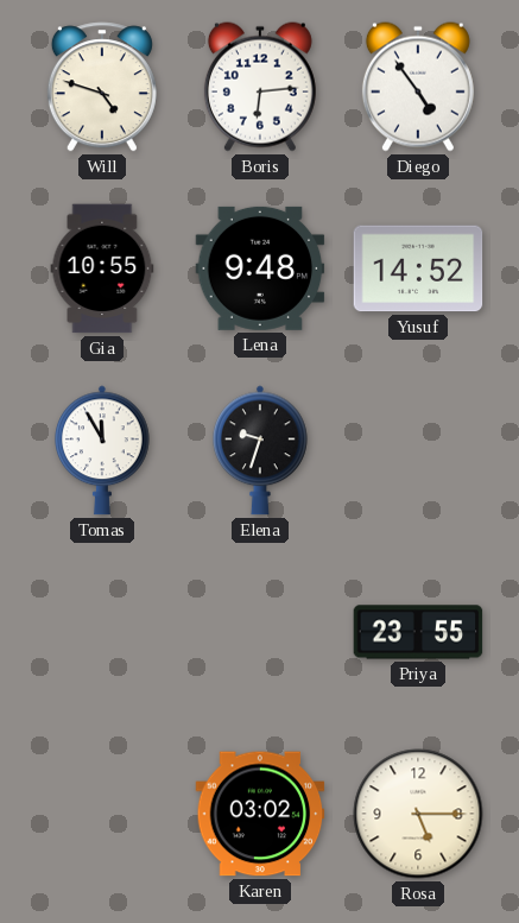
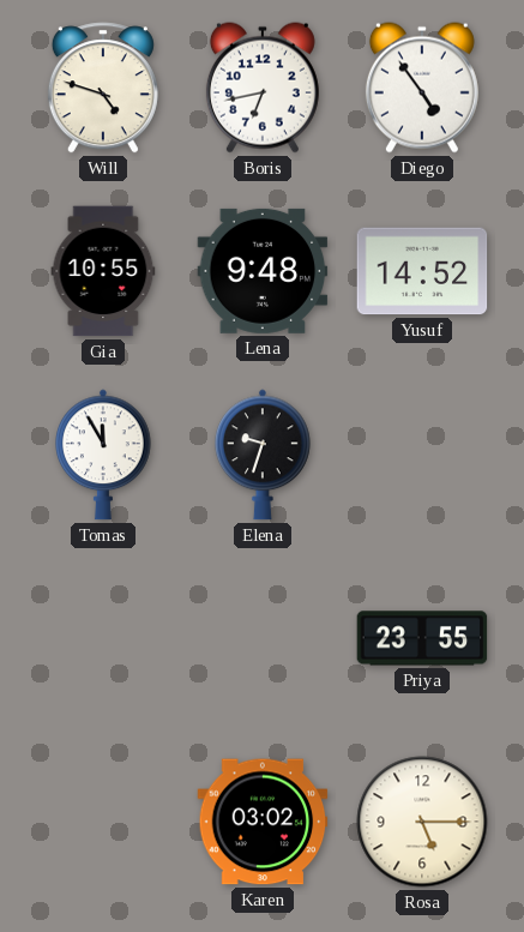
Boris: 6:14 -> 6:43 (263, 88)
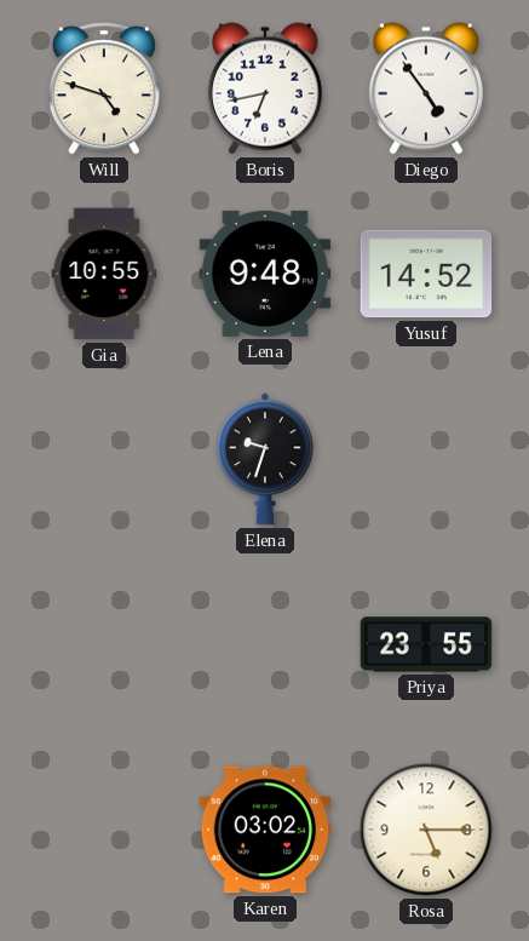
Tomas: 11:55 -> none (104, 455)
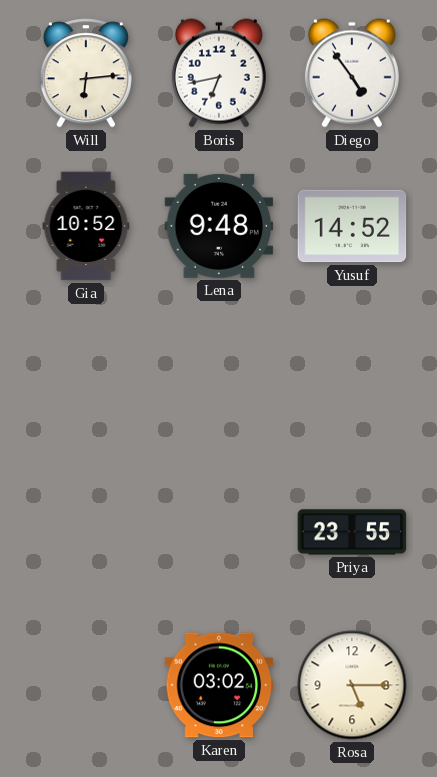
Will: 4:48 -> 6:14 (86, 73)
Gia: 10:55 -> 10:52 (86, 226)
Elena: 9:33 -> none (266, 459)
